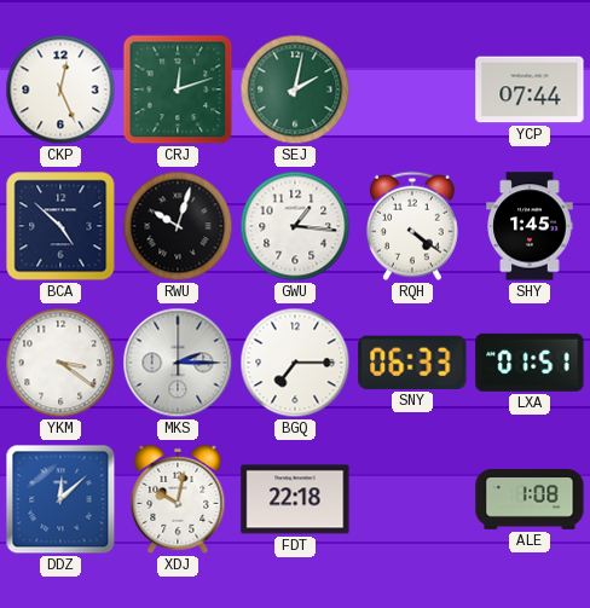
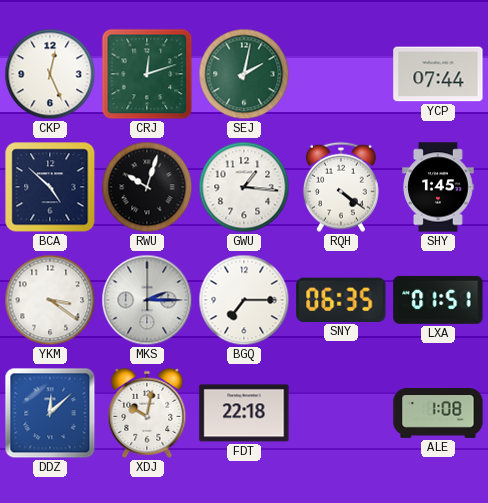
SNY: 06:33 -> 06:35 (341, 300)
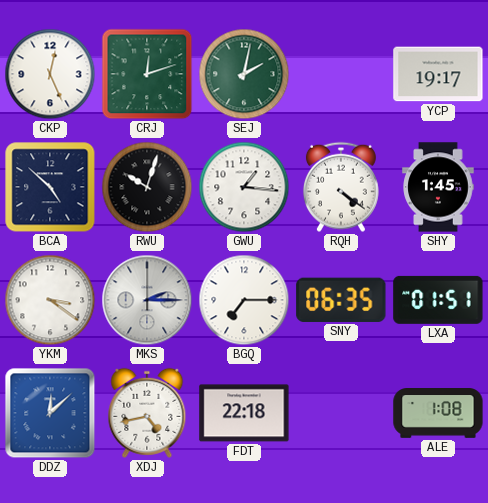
YCP: 07:44 -> 19:17 (438, 74)
XDJ: 10:02 -> 4:43 (147, 413)
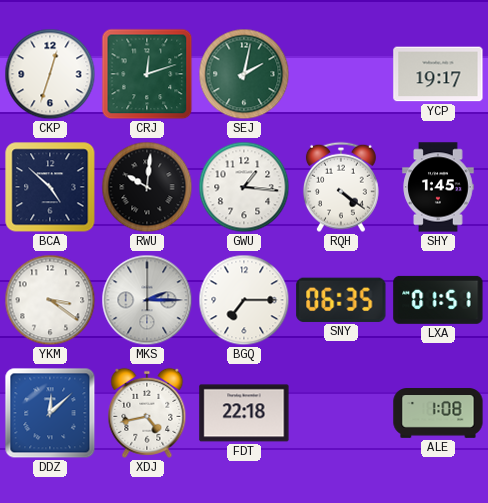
CKP: 12:26 -> 12:33 (50, 74)
RWU: 10:03 -> 10:01 (147, 187)
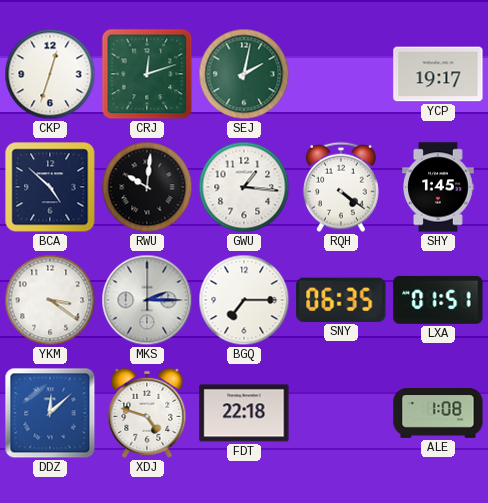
XDJ: 4:43 -> 4:48 (147, 413)
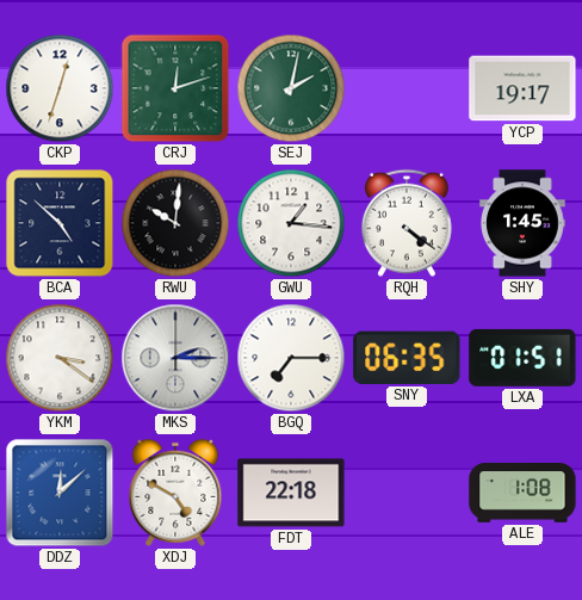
XDJ: 4:48 -> 4:50 (175, 493)
